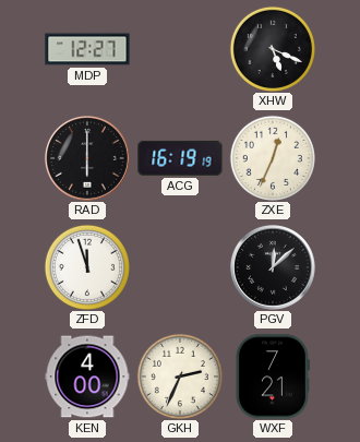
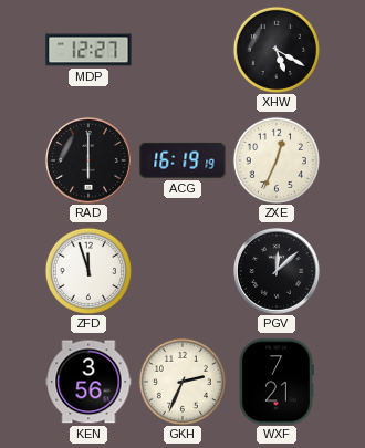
XHW: 5:19 -> 5:20 (277, 50)
KEN: 4:00 -> 3:56 (88, 382)
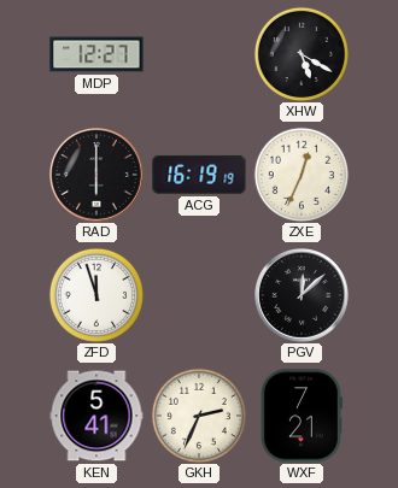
KEN: 3:56 -> 5:41 (96, 416)
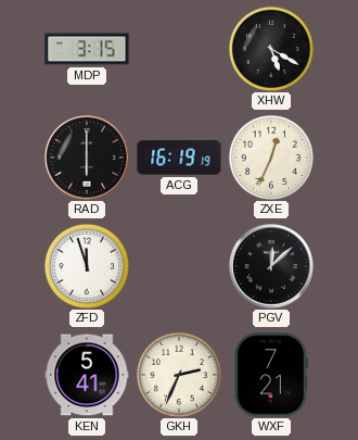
MDP: 12:27 -> 3:15 (87, 49)
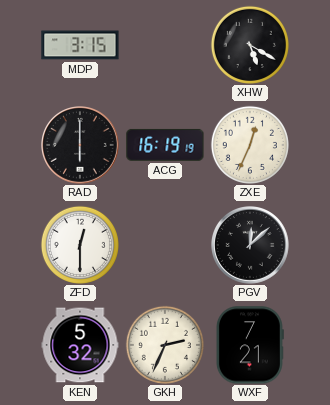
ZFD: 11:57 -> 12:30 (80, 245)
KEN: 5:41 -> 5:32 (80, 345)
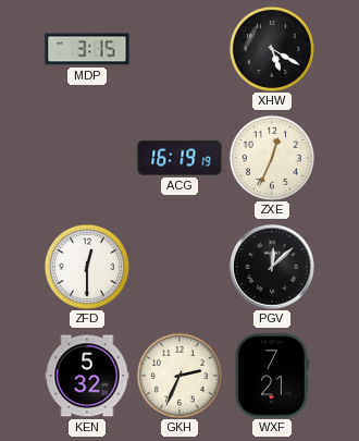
RAD: 6:00 -> none (81, 146)
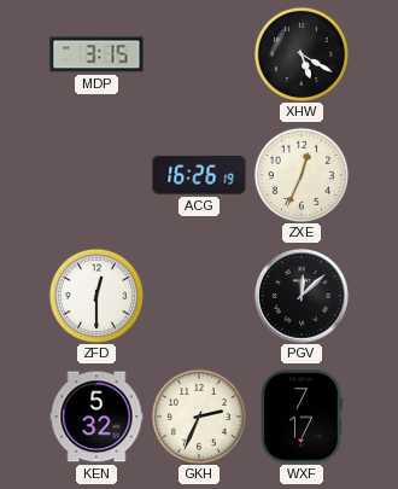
ACG: 16:19 -> 16:26 (199, 175)
WXF: 7:21 -> 7:17 (300, 417)
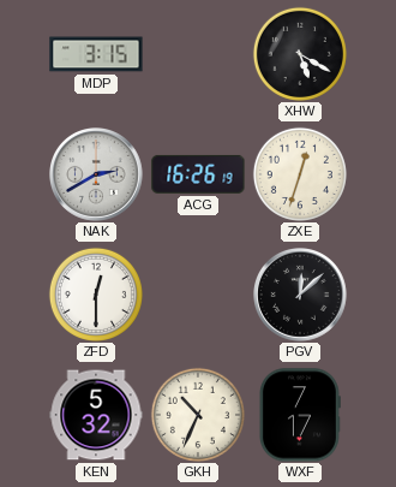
NAK: none -> 2:40 (97, 176)
ZXE: 12:34 -> 12:33 (300, 174)
GKH: 2:34 -> 10:34 (198, 415)
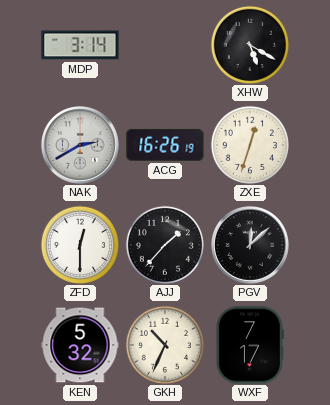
MDP: 3:15 -> 3:14 (80, 45)
AJJ: none -> 1:37 (165, 245)
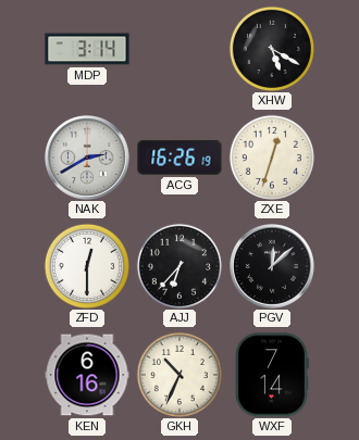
AJJ: 1:37 -> 6:37 (179, 266)
KEN: 5:32 -> 6:16 (87, 375)
WXF: 7:17 -> 7:14 (271, 375)
